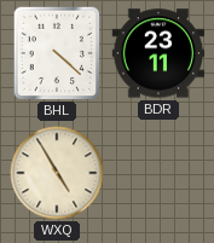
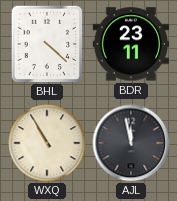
WXQ: 4:55 -> 10:55 (47, 143)
AJL: none -> 11:58 (131, 143)
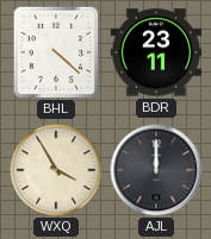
WXQ: 10:55 -> 3:55 (56, 170)
AJL: 11:58 -> 12:00 (156, 170)
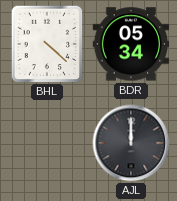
BDR: 23:11 -> 05:34 (131, 44)
WXQ: 3:55 -> none (56, 170)
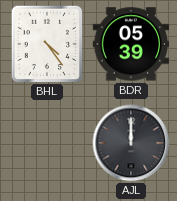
BHL: 4:22 -> 4:24 (47, 44)
BDR: 05:34 -> 05:39 (131, 44)
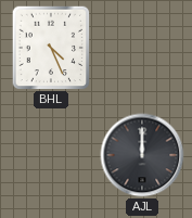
BHL: 4:24 -> 4:26 (51, 48)
BDR: 05:39 -> none (131, 44)
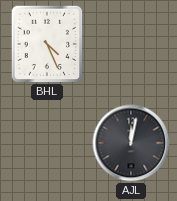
AJL: 12:00 -> 12:02 (131, 143)
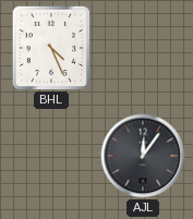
AJL: 12:02 -> 12:06 (143, 156)
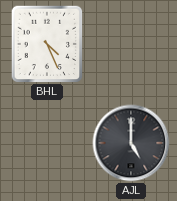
AJL: 12:06 -> 5:00 (131, 143)
